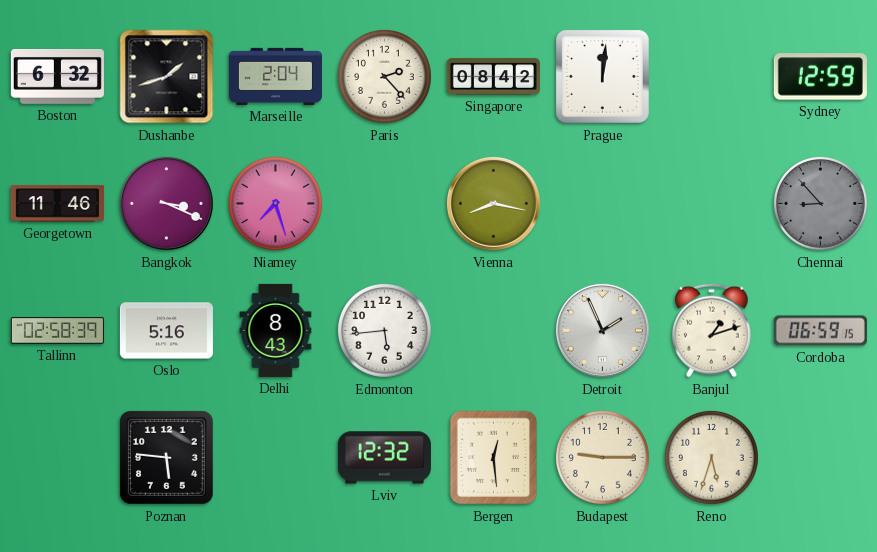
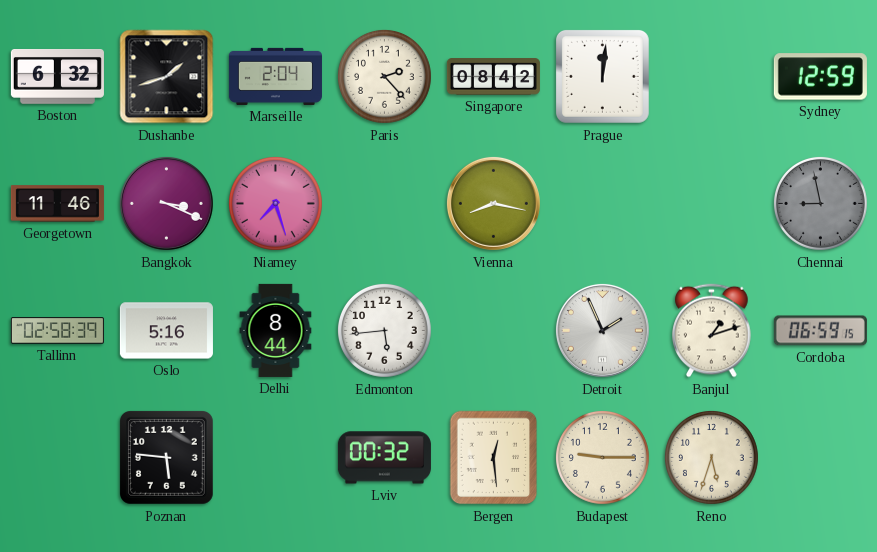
Chennai: 8:53 -> 8:58 (820, 203)
Delhi: 8:43 -> 8:44 (276, 330)
Lviv: 12:32 -> 00:32 (384, 458)
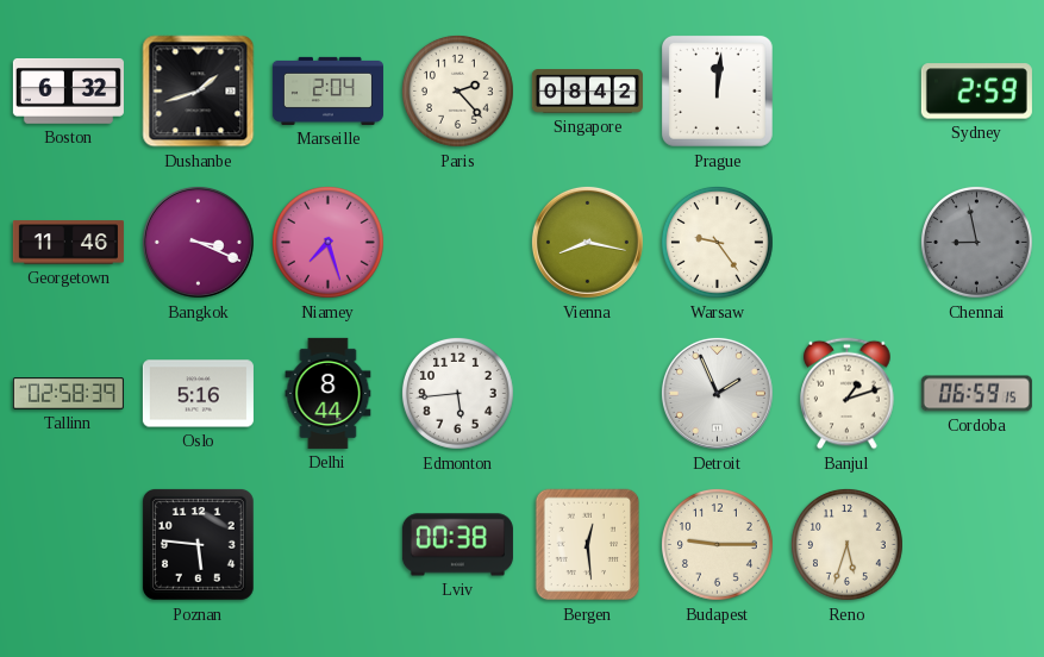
Sydney: 12:59 -> 2:59 (976, 92)
Warsaw: none -> 9:24 (717, 242)
Lviv: 00:32 -> 00:38 (457, 545)
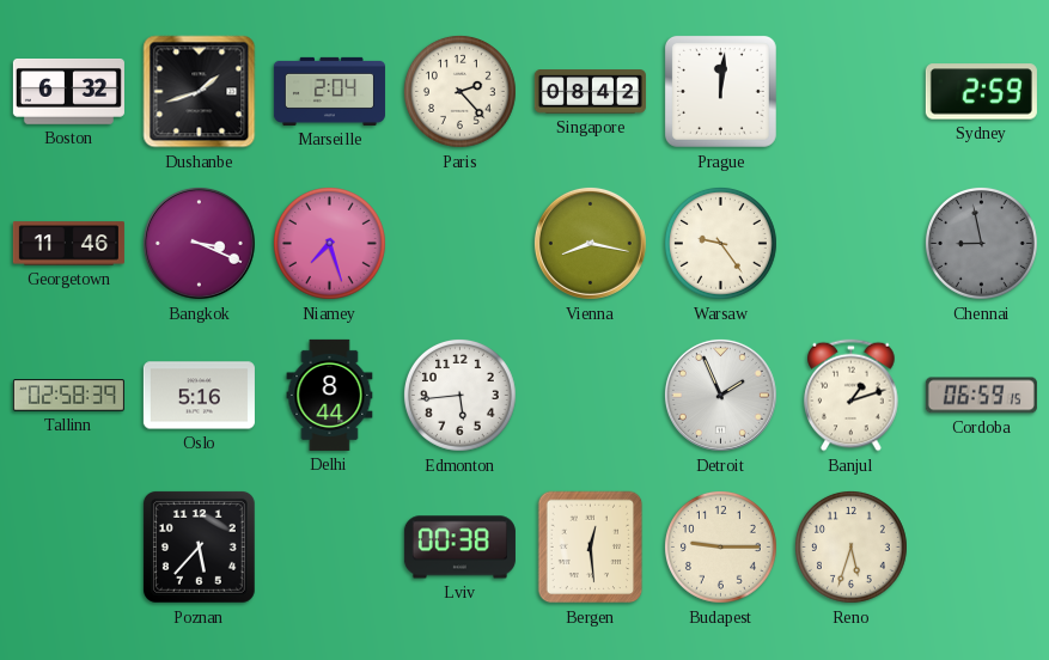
Poznan: 5:46 -> 5:37 (199, 546)
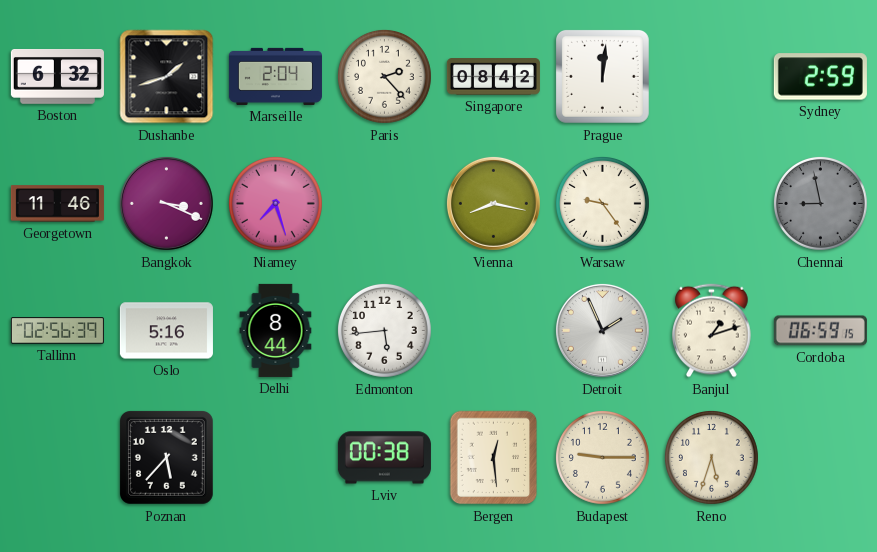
Tallinn: 02:58 -> 02:56 (57, 331)
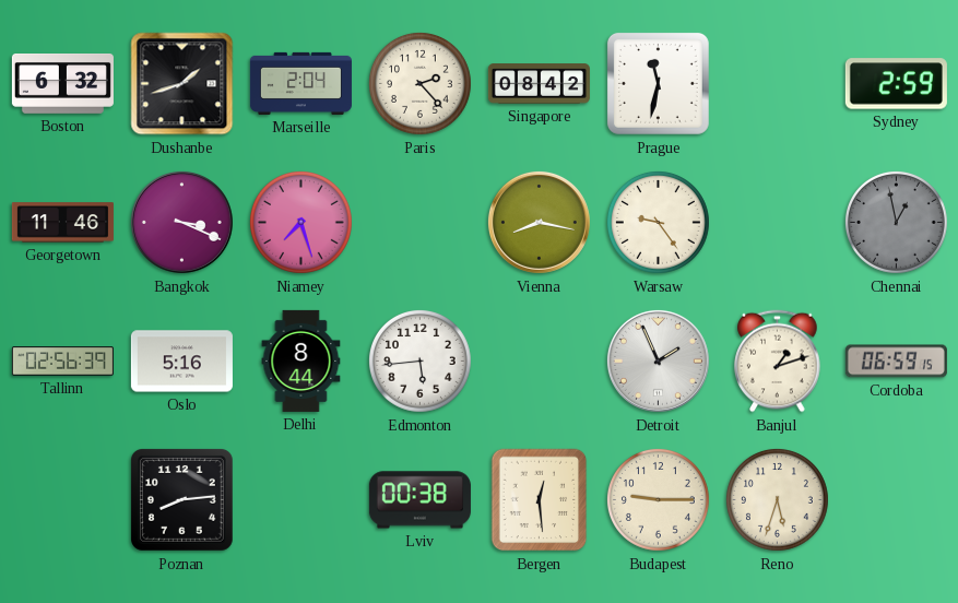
Prague: 12:01 -> 11:32 (658, 83)
Chennai: 8:58 -> 12:58 (896, 222)
Poznan: 5:37 -> 8:14 (181, 499)
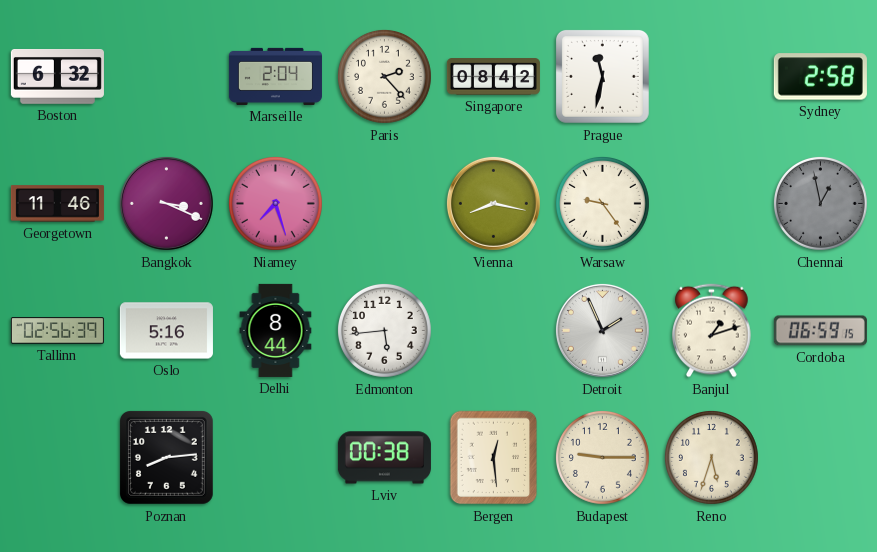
Dushanbe: 1:42 -> none (182, 84)
Sydney: 2:59 -> 2:58 (820, 77)
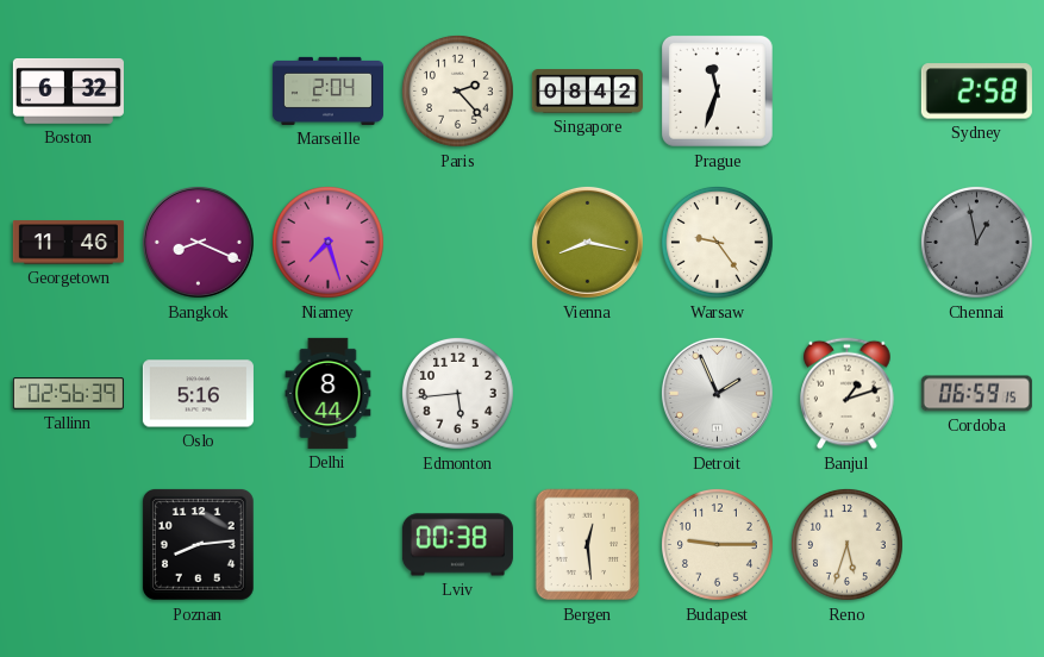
Prague: 11:32 -> 11:33 (717, 90)
Bangkok: 3:19 -> 8:19 (198, 242)
